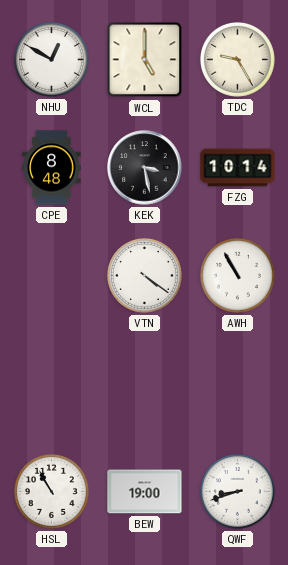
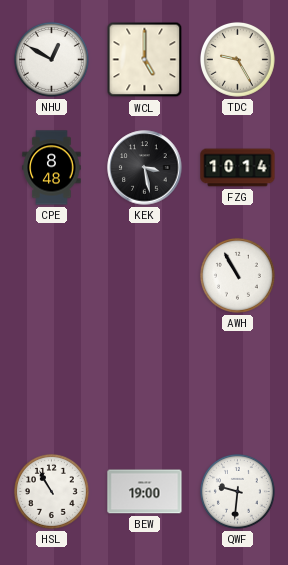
VTN: 4:21 -> none (144, 275)
QWF: 8:42 -> 9:31 (237, 491)
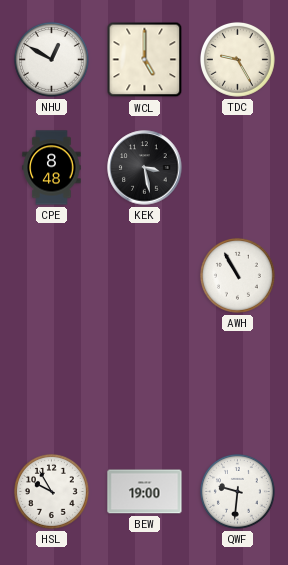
FZG: 10:14 -> none (238, 168)
HSL: 10:55 -> 9:55 (51, 491)
